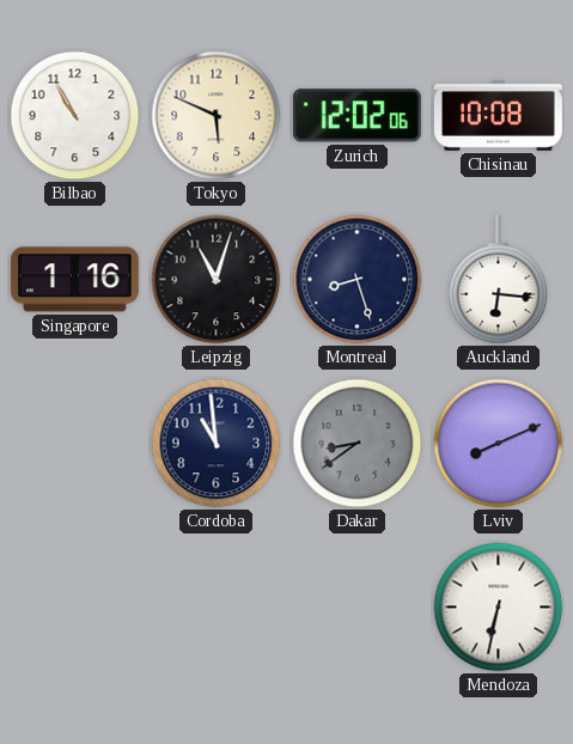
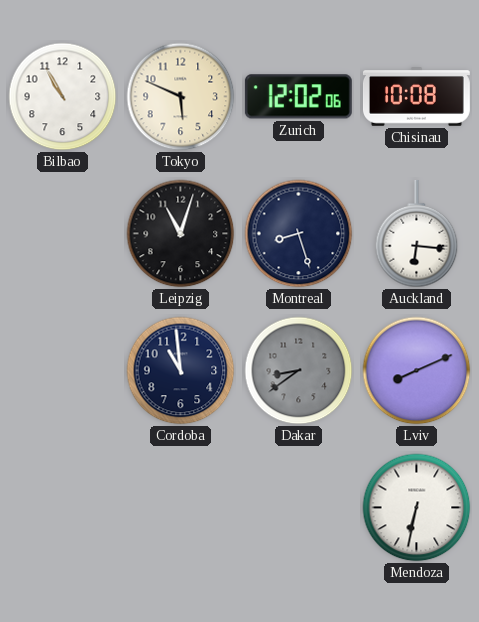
Singapore: 1:16 -> none (74, 280)
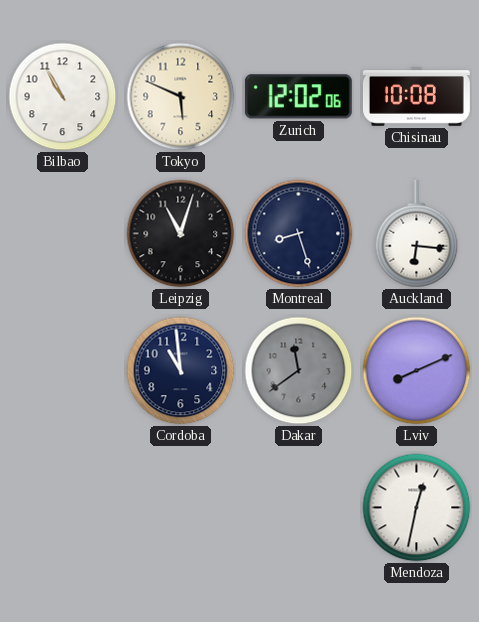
Dakar: 8:39 -> 11:39 (299, 371)
Mendoza: 6:32 -> 12:32 (417, 508)
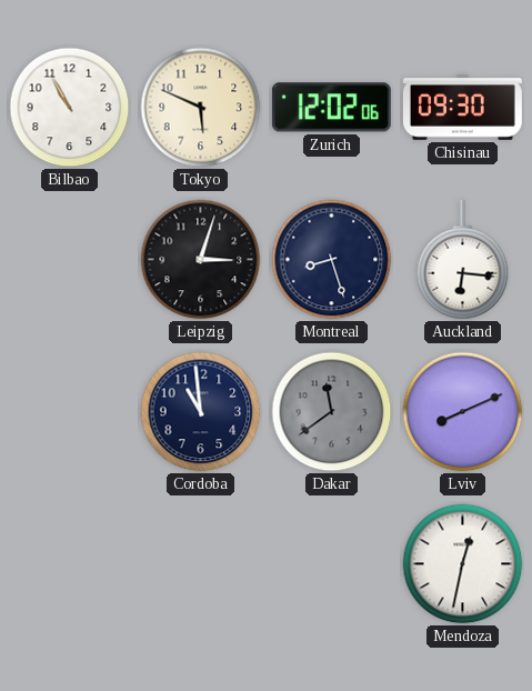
Chisinau: 10:08 -> 09:30 (462, 108)
Leipzig: 11:03 -> 3:03 (201, 260)
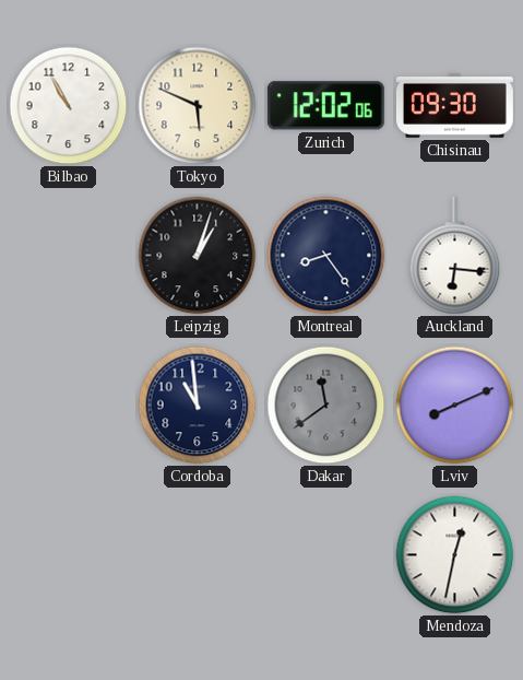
Leipzig: 3:03 -> 1:03 (198, 256)
Montreal: 8:27 -> 8:24 (326, 256)
